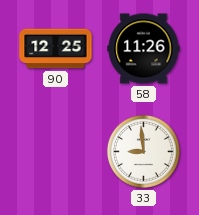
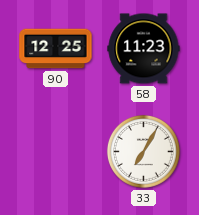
58: 11:26 -> 11:23 (144, 49)
33: 8:59 -> 7:05 (143, 151)
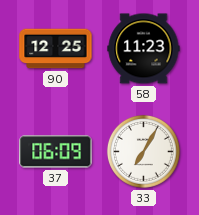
37: none -> 06:09 (56, 152)
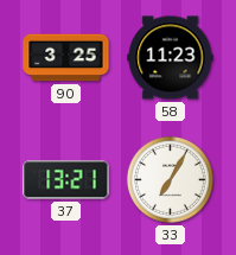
90: 12:25 -> 3:25 (66, 58)
37: 06:09 -> 13:21 (66, 180)
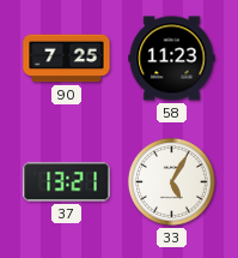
90: 3:25 -> 7:25 (67, 59)
33: 7:05 -> 5:05 (171, 181)
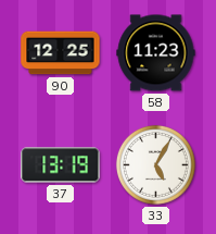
90: 7:25 -> 12:25 (61, 53)
37: 13:21 -> 13:19 (61, 165)
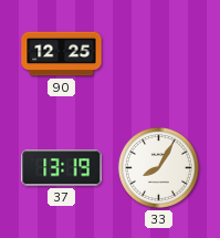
58: 11:23 -> none (156, 53)
33: 5:05 -> 8:05 (158, 167)
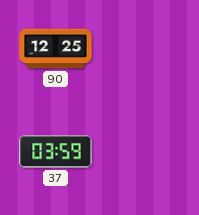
37: 13:19 -> 03:59 (56, 152)
33: 8:05 -> none (158, 167)
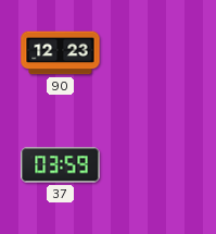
90: 12:25 -> 12:23 (61, 53)
